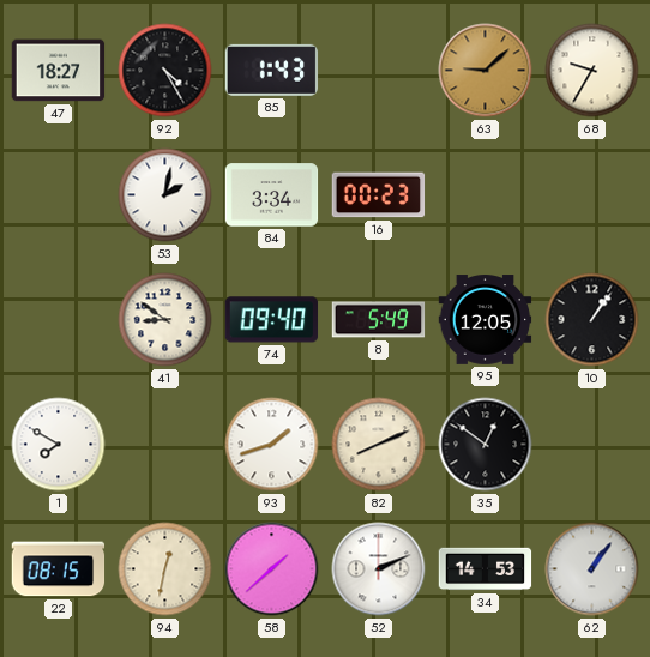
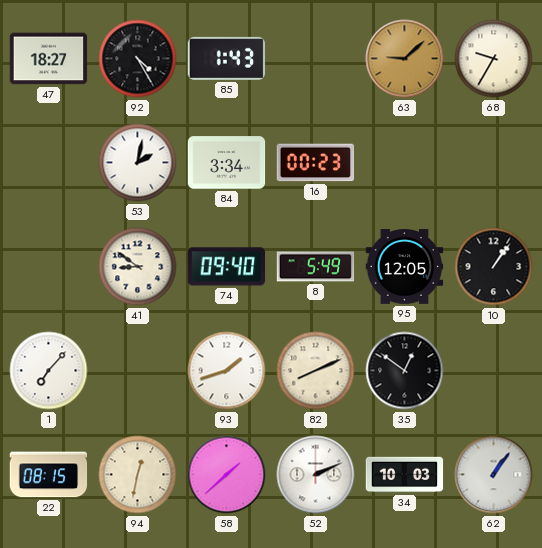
1: 7:50 -> 7:07 (49, 371)
34: 14:53 -> 10:03 (405, 475)
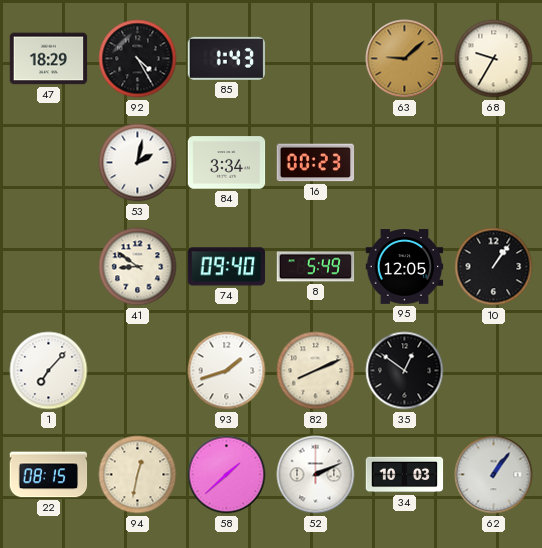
47: 18:27 -> 18:29 (49, 59)
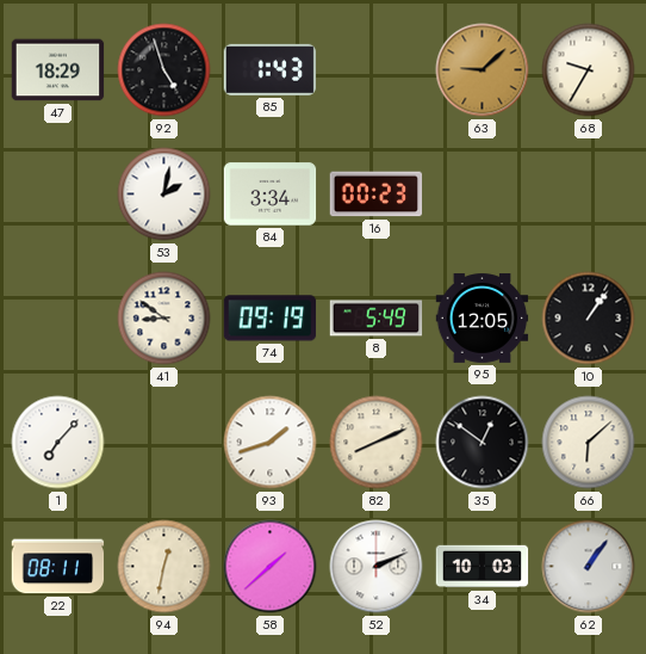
92: 4:25 -> 4:57 (164, 70)
74: 09:40 -> 09:19 (271, 319)
66: none -> 6:08 (589, 443)
22: 08:15 -> 08:11 (58, 567)
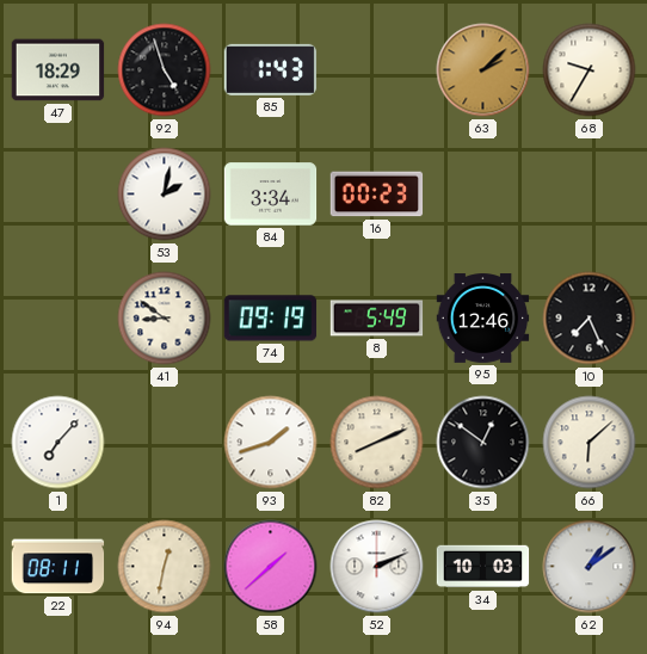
63: 9:08 -> 2:08 (483, 70)
95: 12:05 -> 12:46 (483, 319)
10: 1:06 -> 7:26 (590, 319)
62: 1:06 -> 1:09 (590, 567)
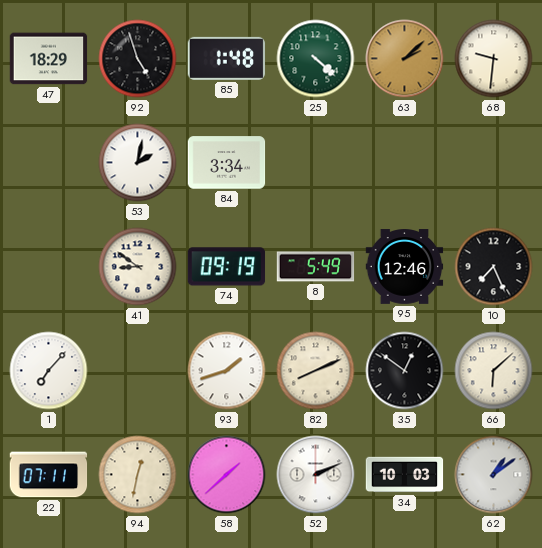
85: 1:43 -> 1:48 (227, 58)
25: none -> 4:22 (316, 59)
68: 9:35 -> 9:31 (494, 59)
16: 00:23 -> none (377, 195)
22: 08:11 -> 07:11 (49, 475)
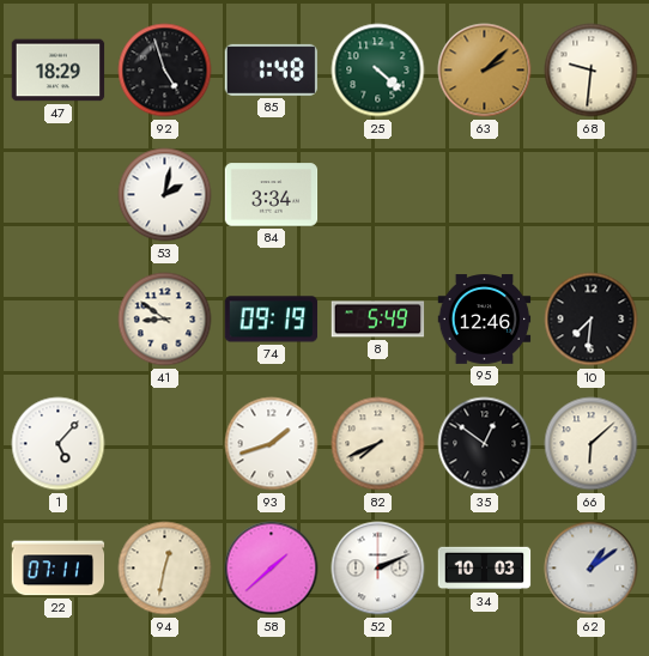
10: 7:26 -> 7:31 (592, 320)
1: 7:07 -> 5:07 (59, 444)
82: 8:11 -> 7:41 (378, 444)
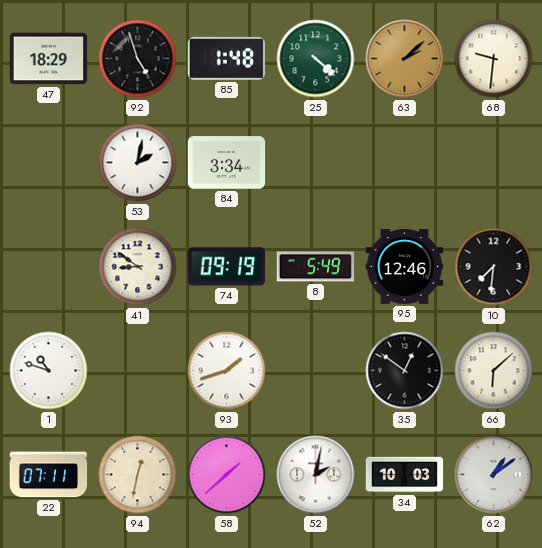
1: 5:07 -> 10:48 (49, 371)
82: 7:41 -> none (378, 444)
52: 2:11 -> 2:02 (316, 475)
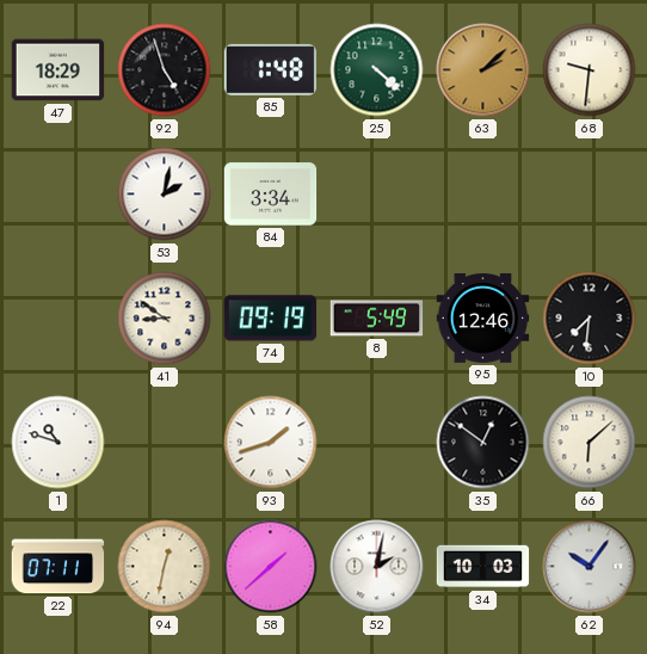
62: 1:09 -> 10:06 (590, 567)
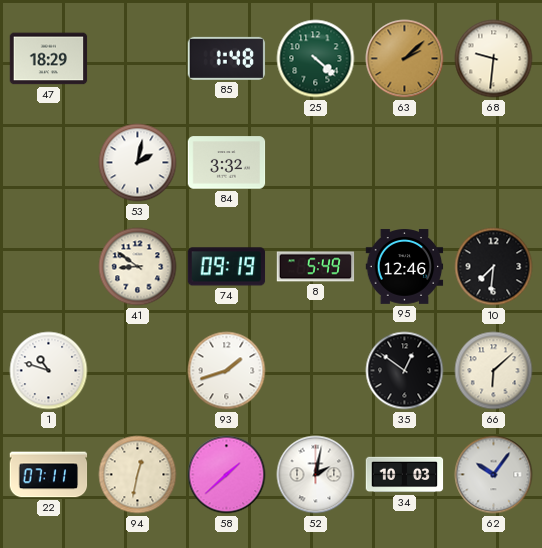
92: 4:57 -> none (165, 70)
84: 3:34 -> 3:32 (227, 163)
